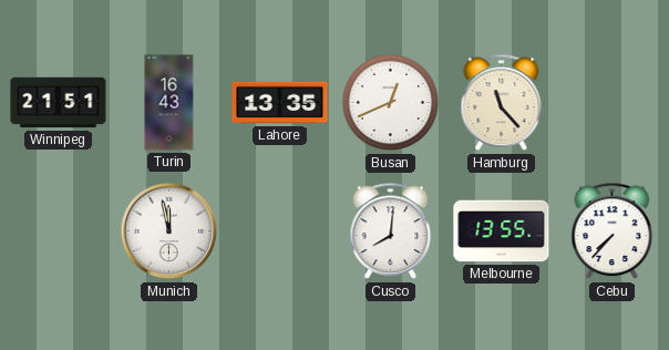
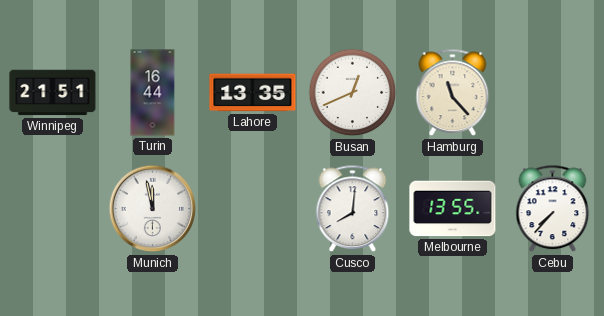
Turin: 16:43 -> 16:44 (153, 93)
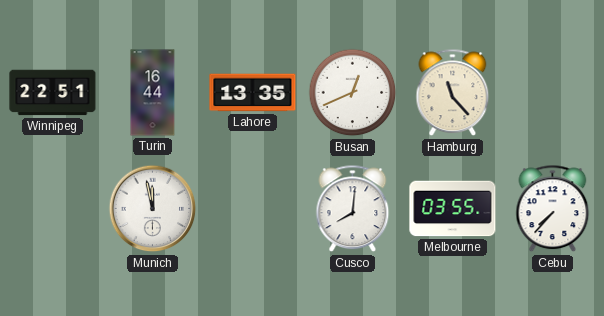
Winnipeg: 21:51 -> 22:51 (53, 93)
Melbourne: 13:55 -> 03:55 (453, 209)
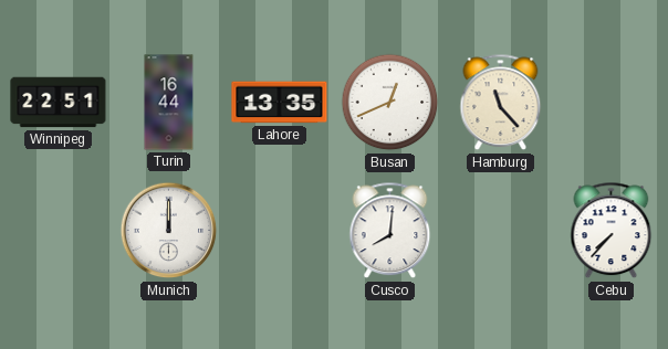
Munich: 11:58 -> 12:00 (169, 231)
Melbourne: 03:55 -> none (453, 209)
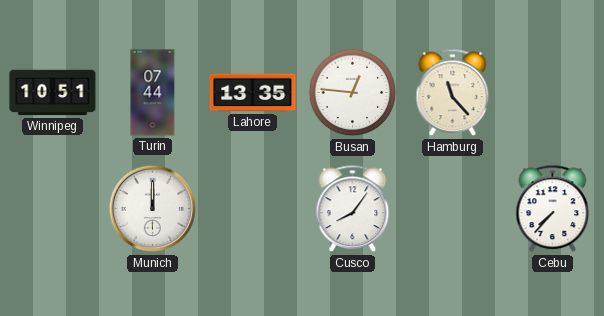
Winnipeg: 22:51 -> 10:51 (53, 93)
Turin: 16:44 -> 07:44 (153, 93)
Busan: 12:41 -> 12:46 (353, 93)
Cusco: 8:01 -> 8:06 (353, 209)
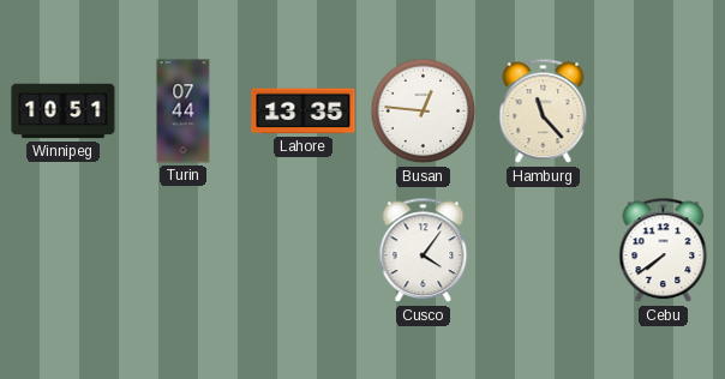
Munich: 12:00 -> none (153, 209)
Cusco: 8:06 -> 4:06 (424, 251)
Cebu: 7:37 -> 7:39 (664, 251)
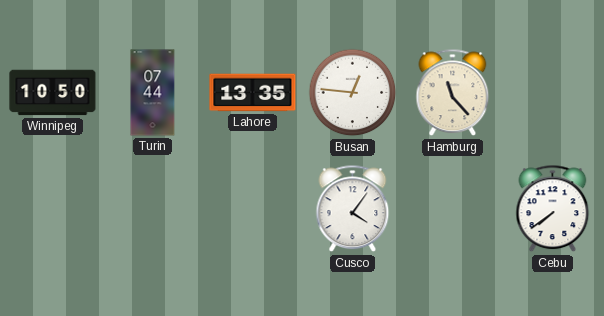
Winnipeg: 10:51 -> 10:50 (53, 93)
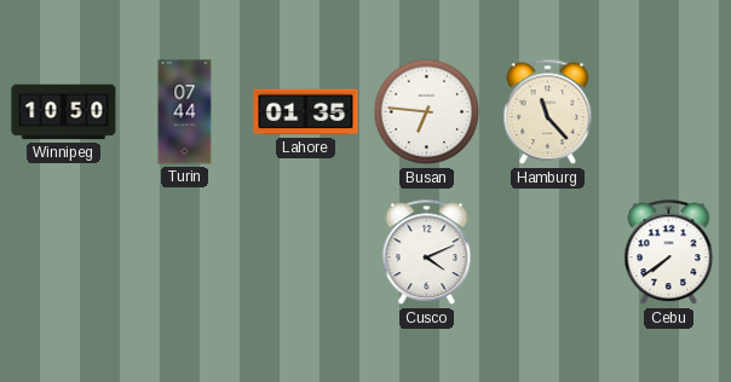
Lahore: 13:35 -> 01:35 (306, 112)
Busan: 12:46 -> 6:46 (427, 112)
Cusco: 4:06 -> 4:11 (427, 253)
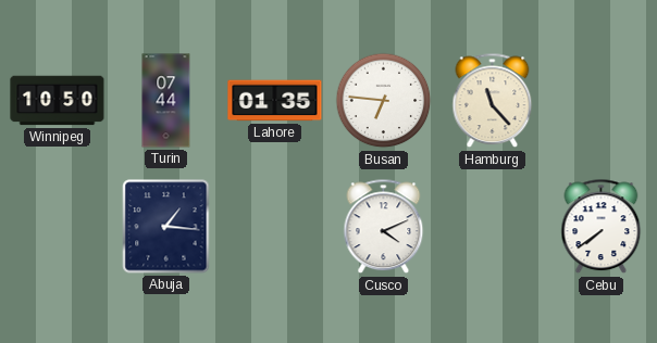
Abuja: none -> 1:16 (166, 227)
